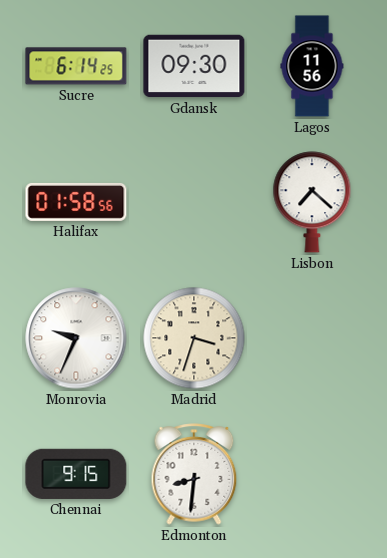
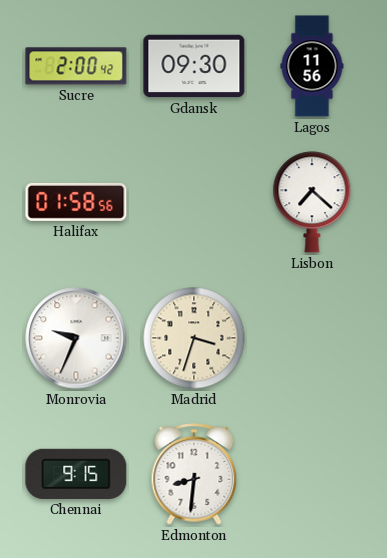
Sucre: 6:14 -> 2:00 (76, 66)
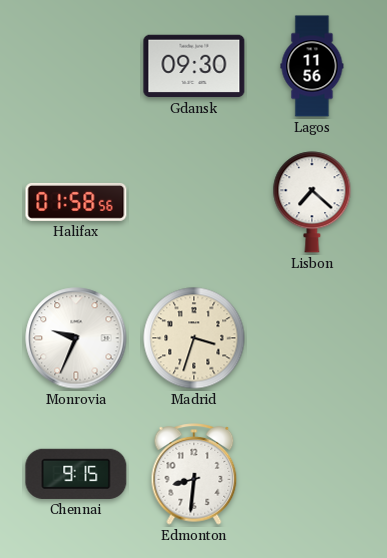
Sucre: 2:00 -> none (76, 66)
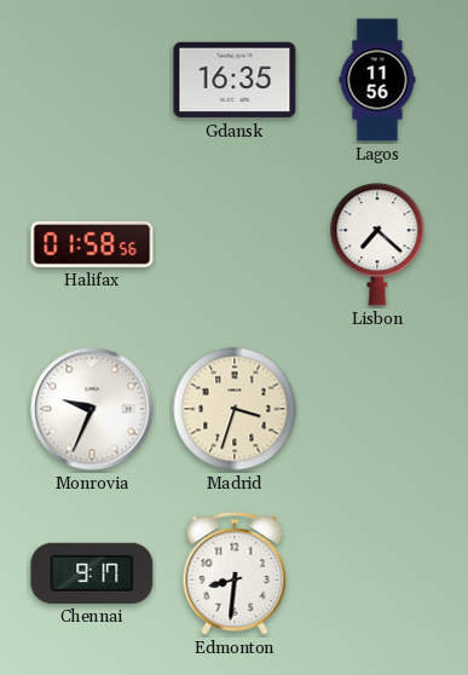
Gdansk: 09:30 -> 16:35 (235, 80)
Chennai: 9:15 -> 9:17 (92, 573)
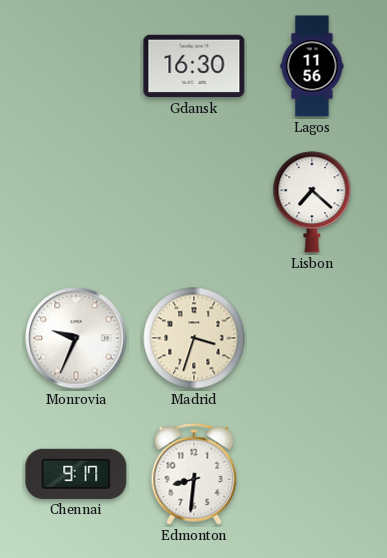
Gdansk: 16:35 -> 16:30 (194, 66)
Halifax: 01:58 -> none (92, 244)
